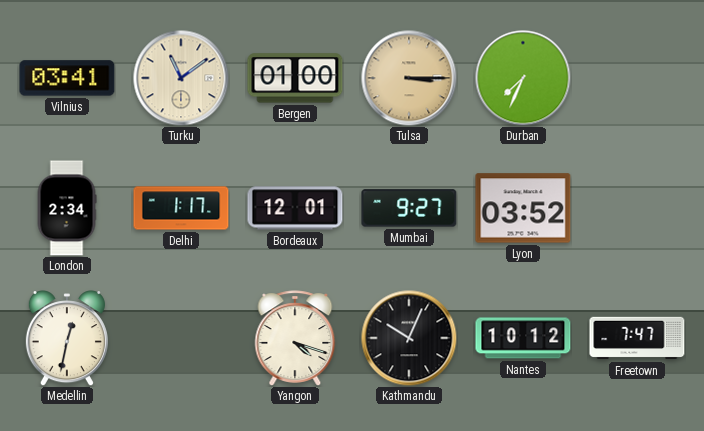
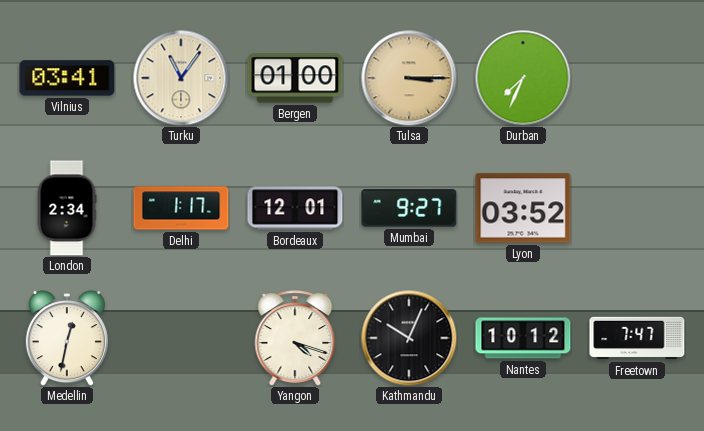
Turku: 11:09 -> 11:06 (181, 78)
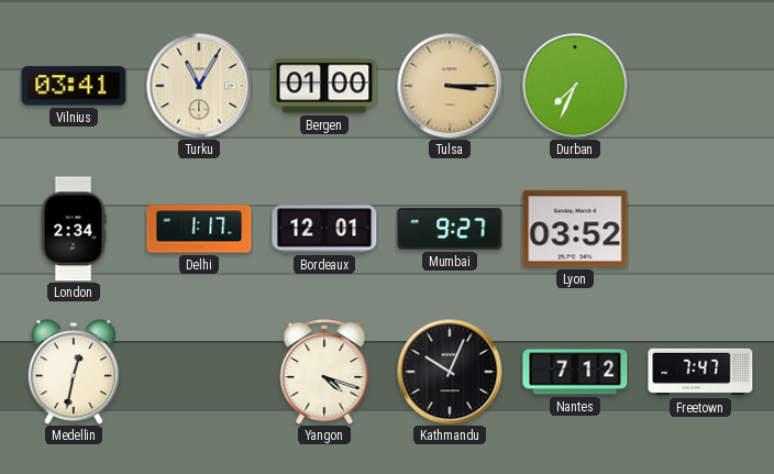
Turku: 11:06 -> 11:05 (199, 86)
Nantes: 10:12 -> 7:12 (575, 372)
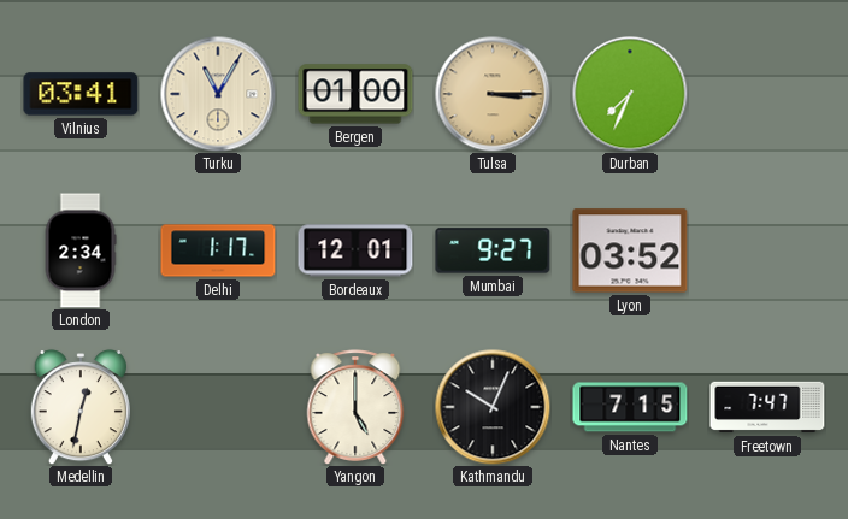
Yangon: 4:18 -> 5:00 (355, 407)
Nantes: 7:12 -> 7:15 (630, 407)
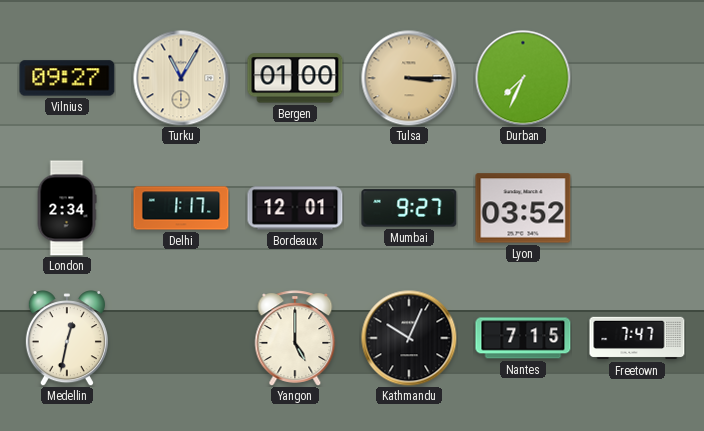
Vilnius: 03:41 -> 09:27 (67, 78)
